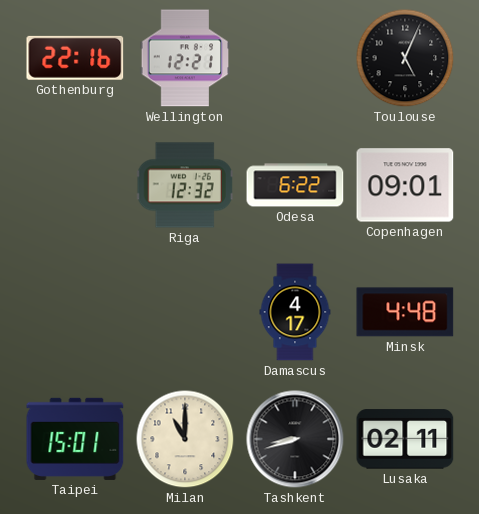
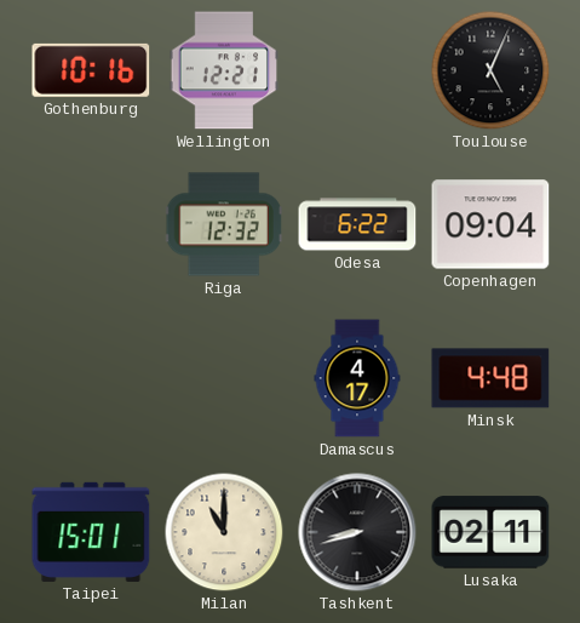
Gothenburg: 22:16 -> 10:16 (91, 70)
Copenhagen: 09:01 -> 09:04 (490, 224)
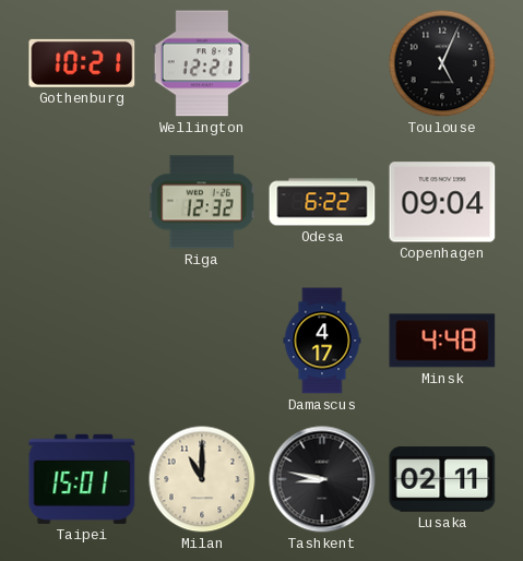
Gothenburg: 10:16 -> 10:21 (82, 63)
Tashkent: 8:42 -> 8:47 (322, 479)
